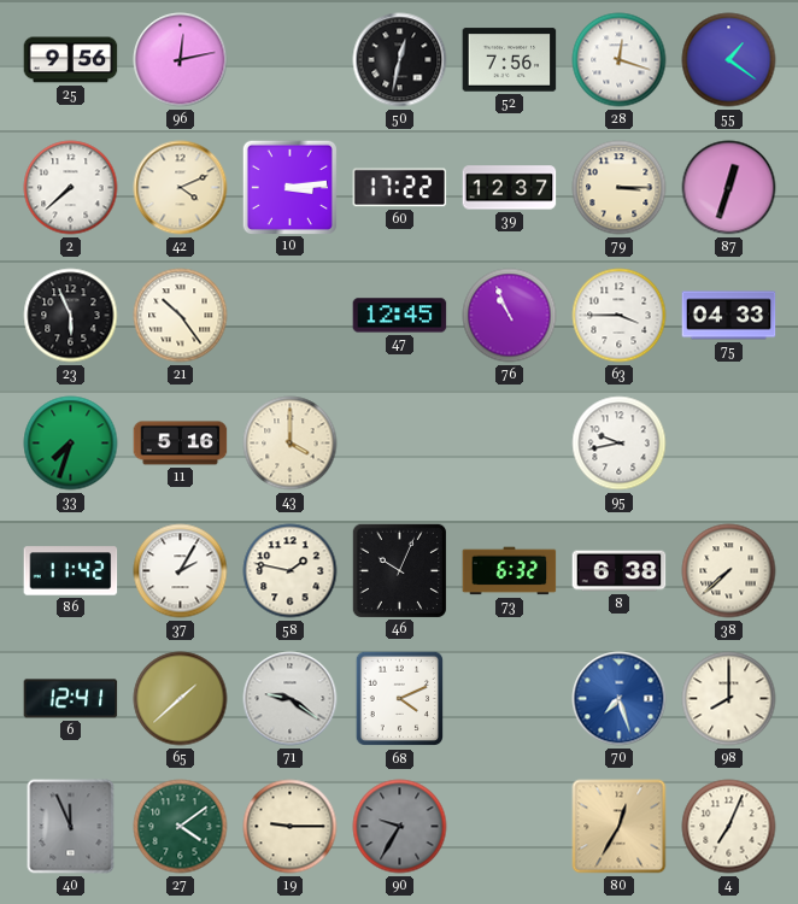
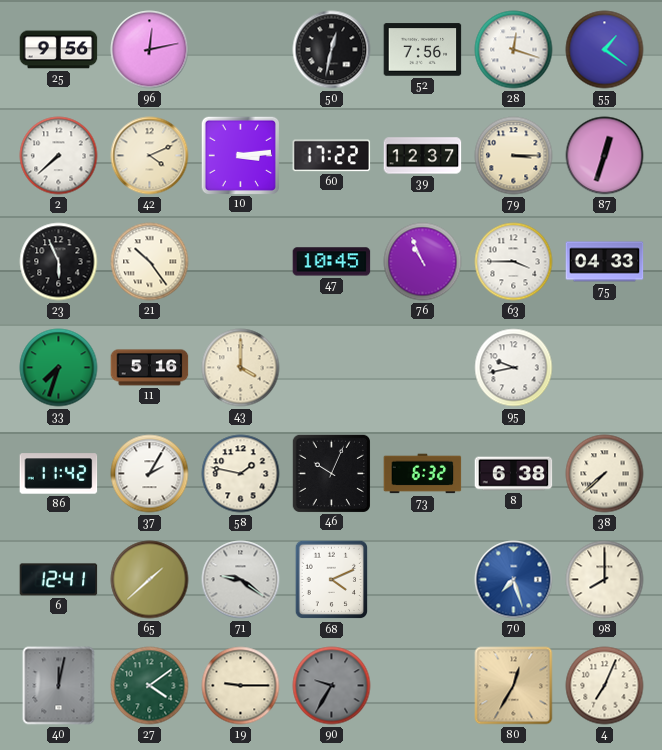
47: 12:45 -> 10:45 (332, 262)
40: 11:56 -> 12:02 (59, 686)
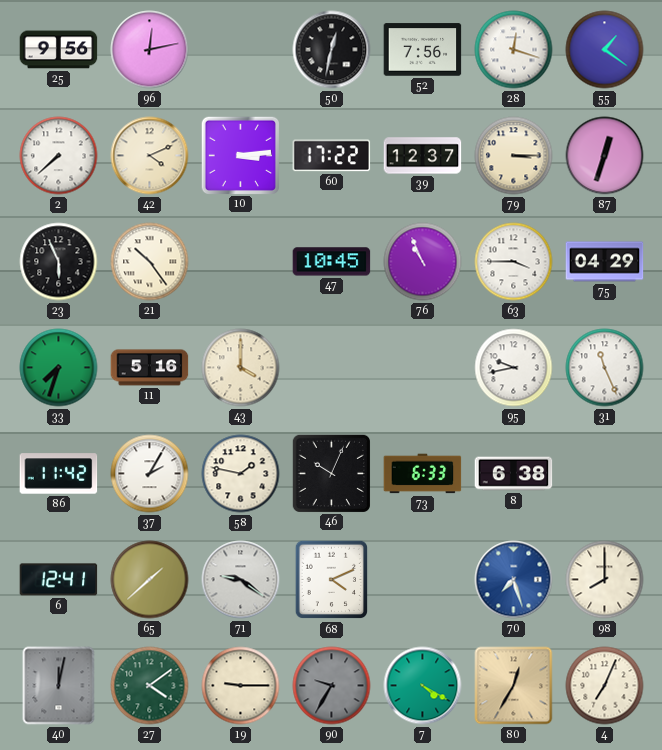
75: 04:33 -> 04:29 (605, 262)
31: none -> 11:26 (605, 368)
73: 6:32 -> 6:33 (423, 474)
38: 7:38 -> none (605, 474)
7: none -> 4:20 (423, 686)
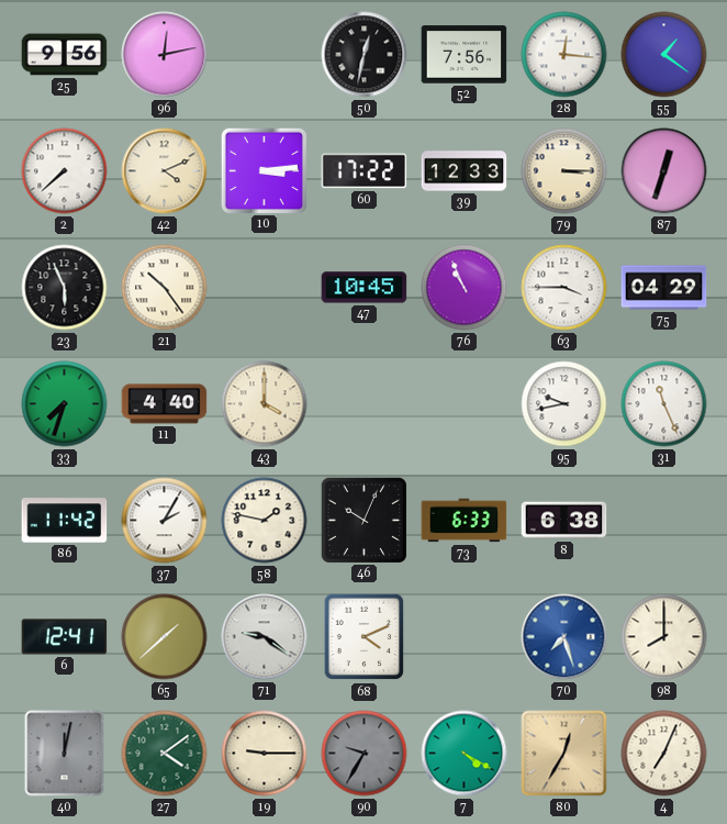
28: 12:18 -> 12:16 (564, 55)
39: 12:37 -> 12:33 (465, 171)
11: 5:16 -> 4:40 (165, 404)
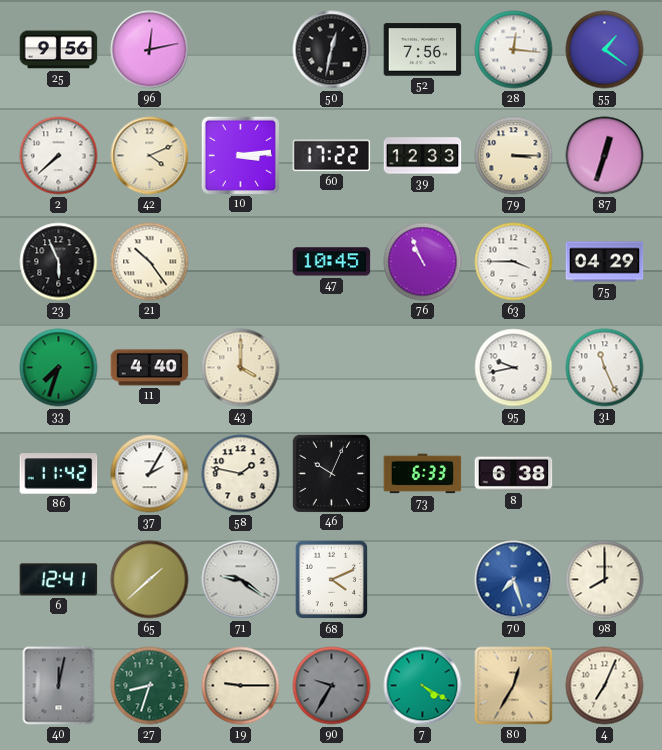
27: 4:09 -> 8:33 (150, 686)
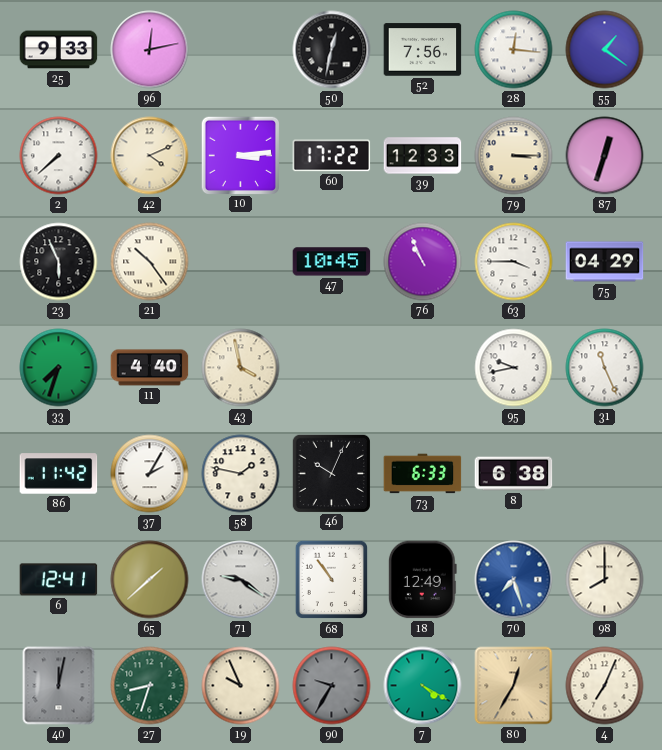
25: 9:56 -> 9:33 (59, 50)
43: 4:00 -> 3:58 (241, 368)
68: 4:11 -> 10:54 (332, 580)
18: none -> 12:49 (422, 580)
19: 9:15 -> 9:56 (241, 686)
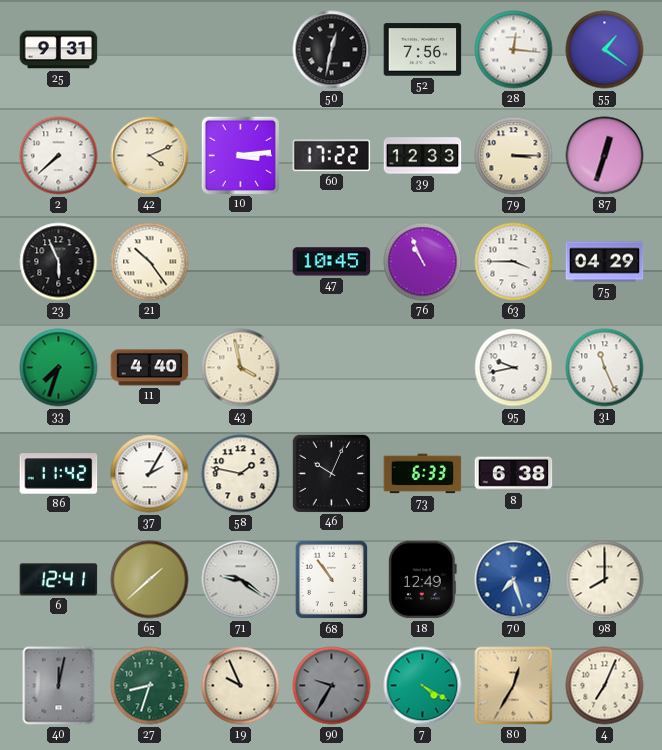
25: 9:33 -> 9:31 (59, 50)
96: 12:13 -> none (150, 50)
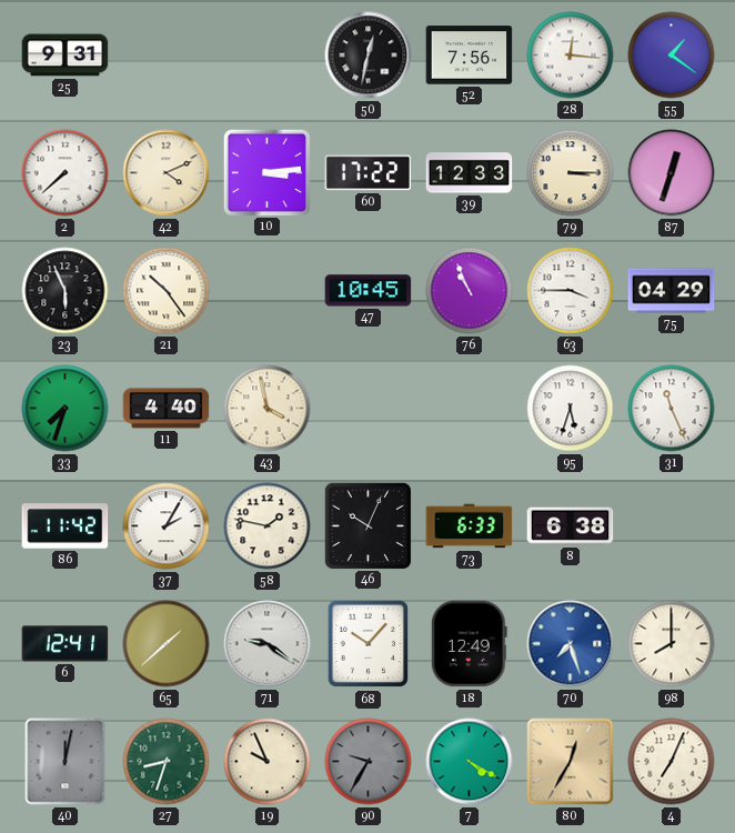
95: 9:43 -> 5:33 (571, 409)
68: 10:54 -> 10:07 (369, 644)
